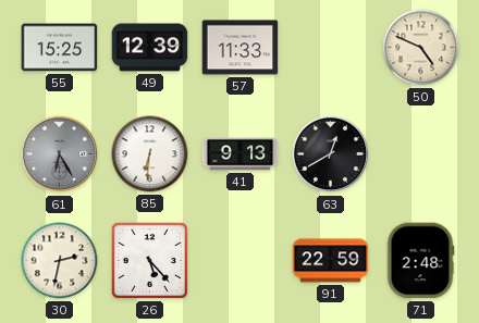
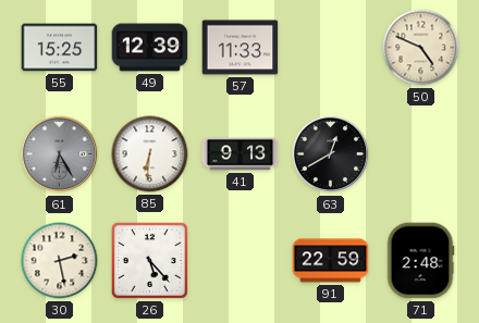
30: 2:32 -> 2:28 (60, 261)
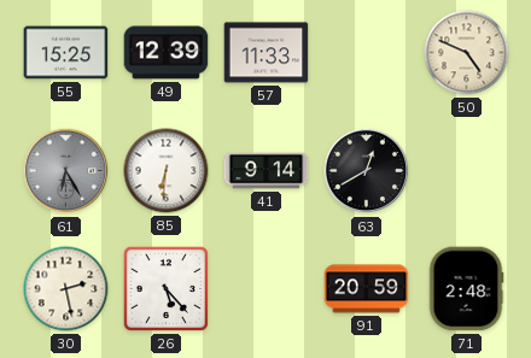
41: 9:13 -> 9:14 (267, 171)
91: 22:59 -> 20:59 (367, 289)
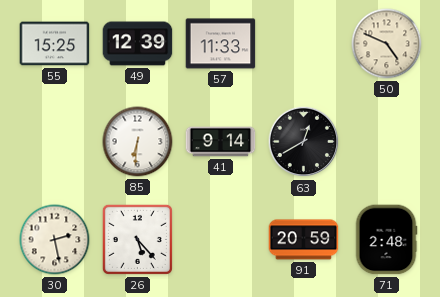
61: 6:25 -> none (66, 171)
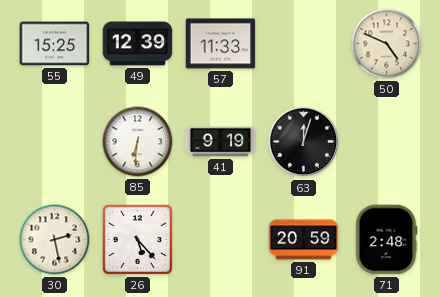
41: 9:14 -> 9:19 (221, 142)
63: 12:40 -> 12:03 (304, 142)
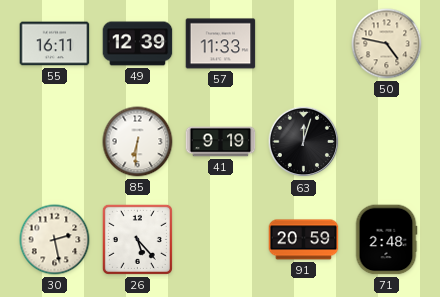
55: 15:25 -> 16:11 (55, 44)
50: 4:49 -> 4:47 (387, 44)
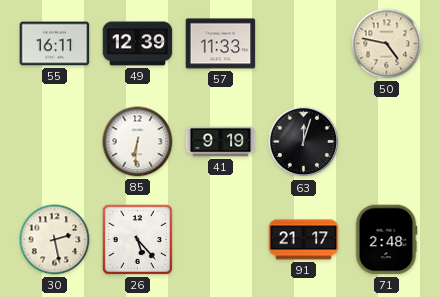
91: 20:59 -> 21:17 (304, 240)
